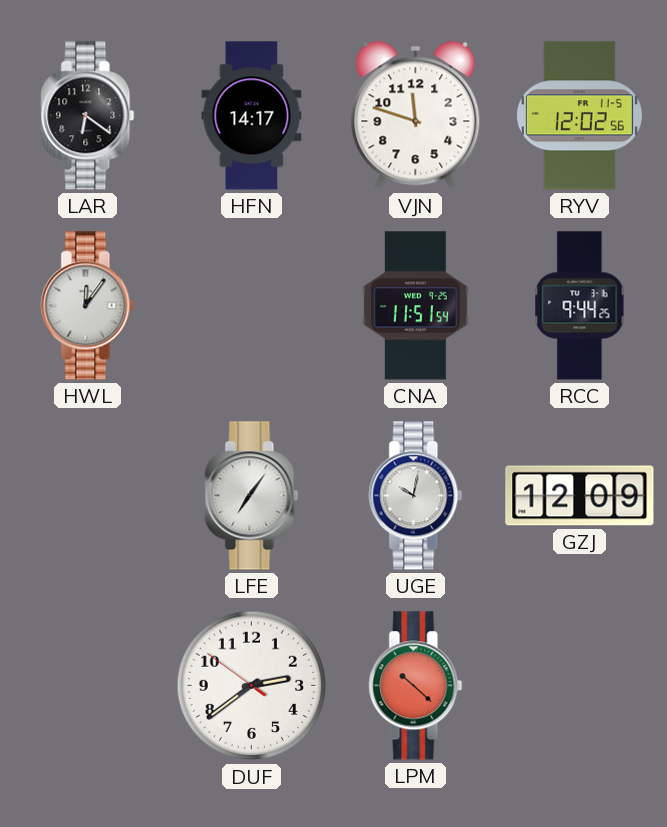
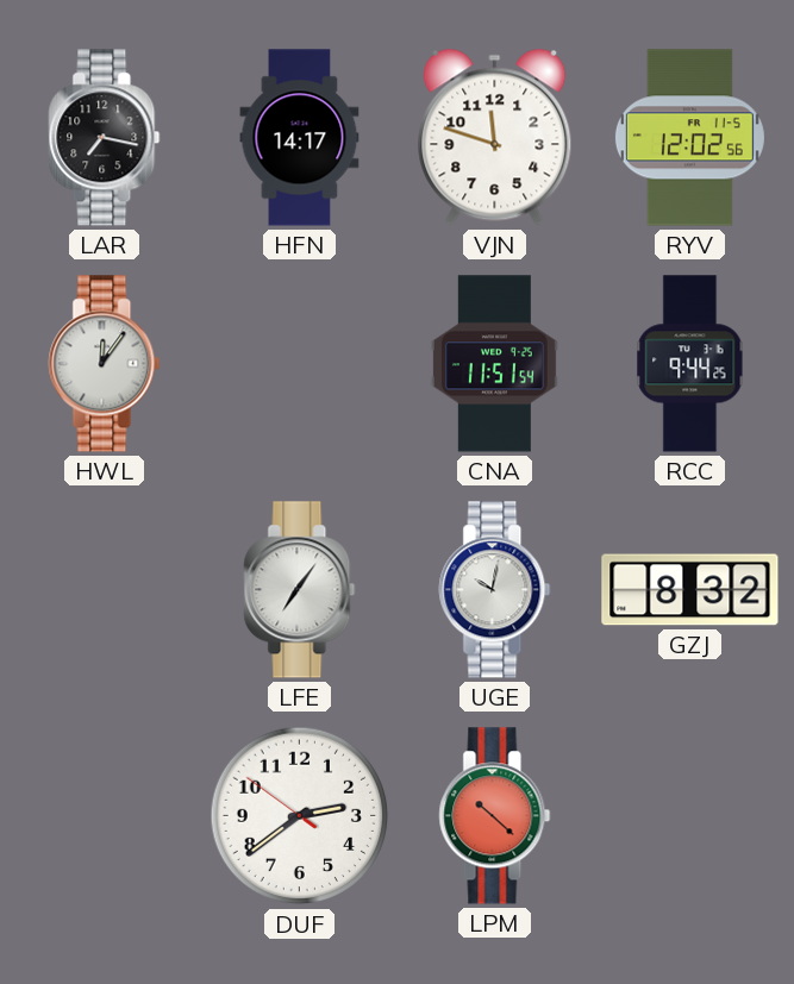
LAR: 6:21 -> 7:17 (105, 138)
GZJ: 12:09 -> 8:32 (690, 590)
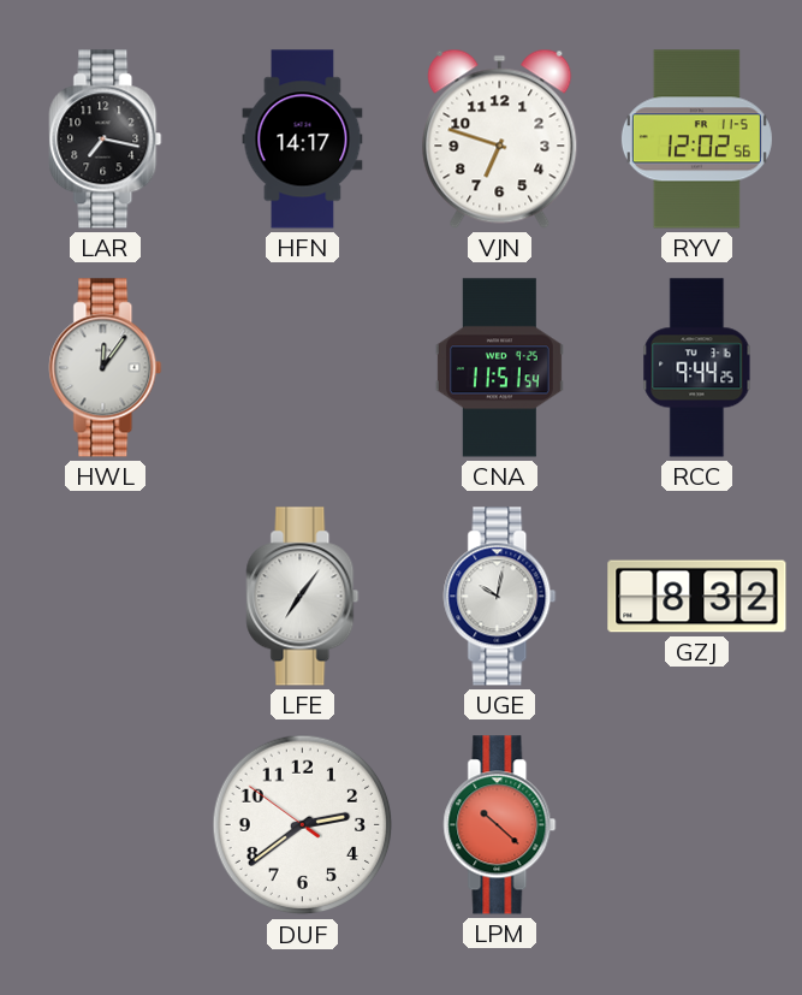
VJN: 11:48 -> 6:48 (500, 138)
